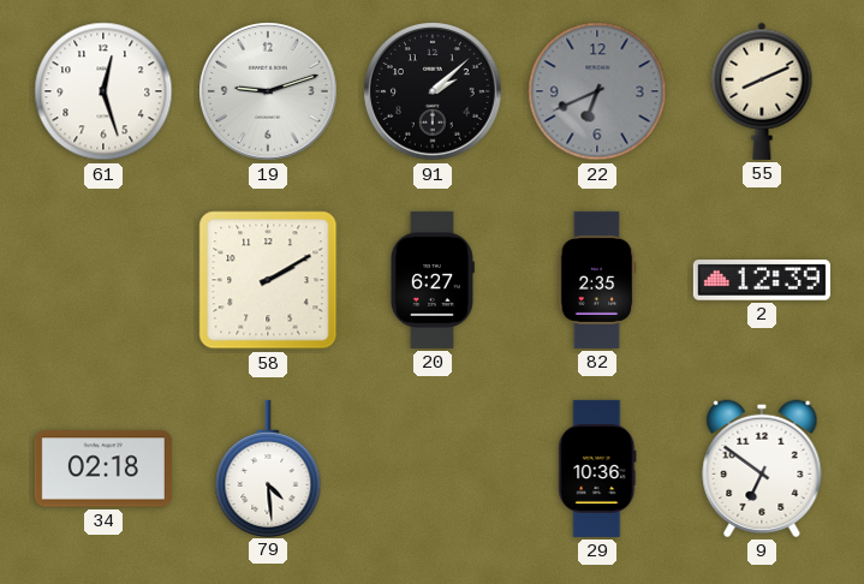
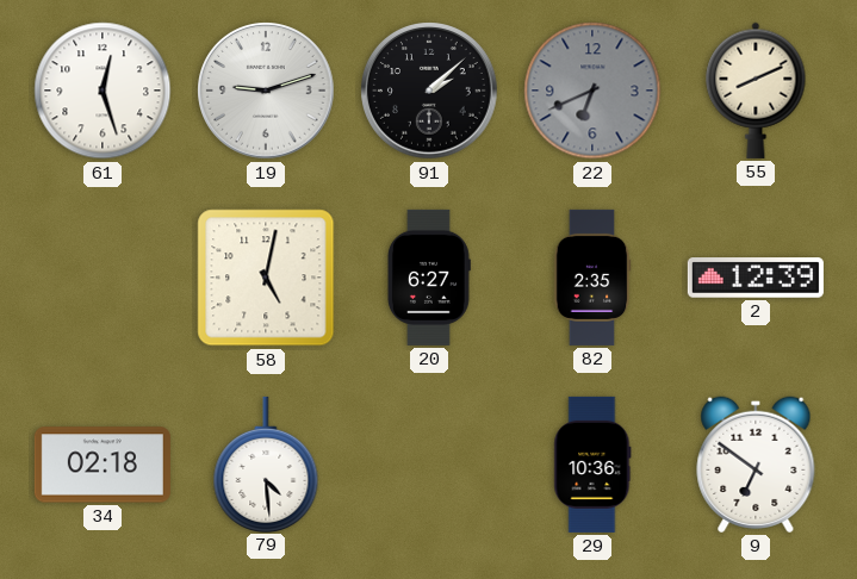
58: 2:10 -> 5:02 (266, 278)
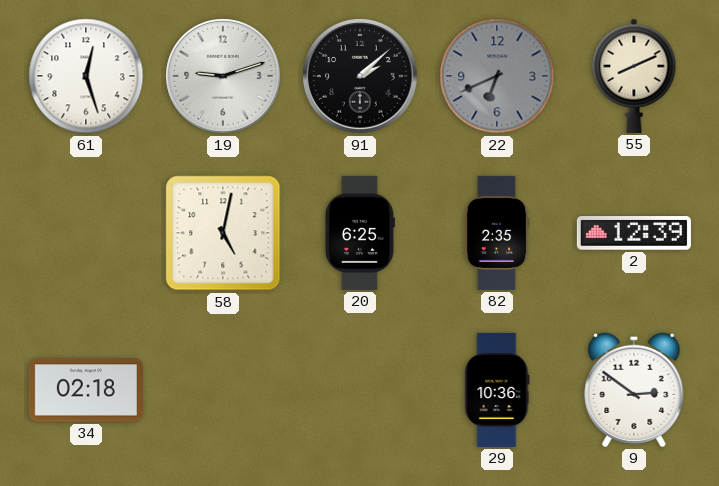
20: 6:27 -> 6:25 (360, 233)
79: 4:29 -> none (266, 463)
9: 6:51 -> 2:51 (634, 390)
